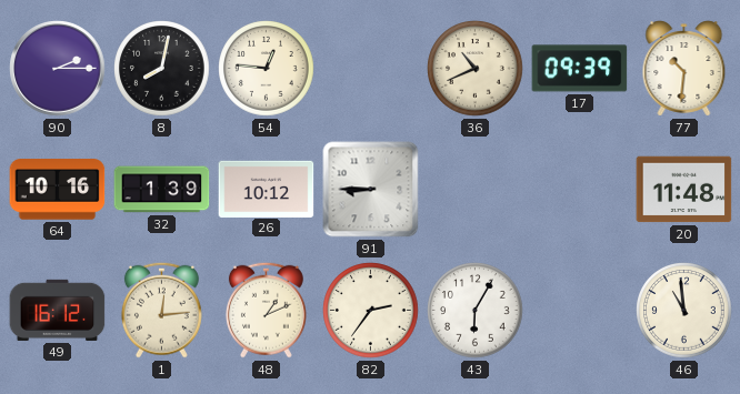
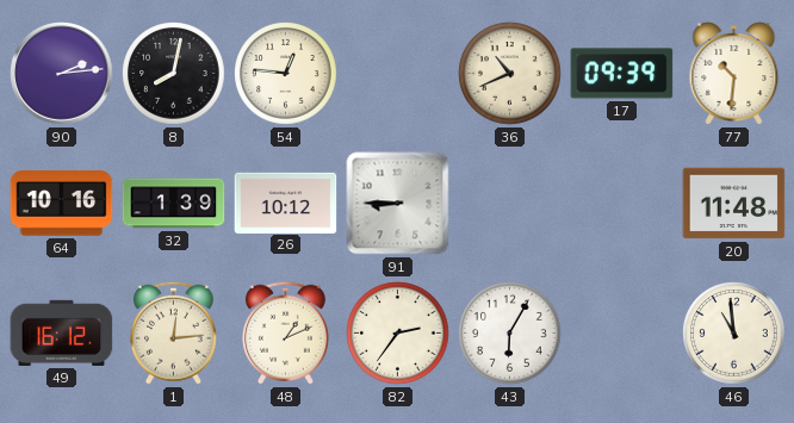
90: 2:15 -> 2:14 (62, 74)
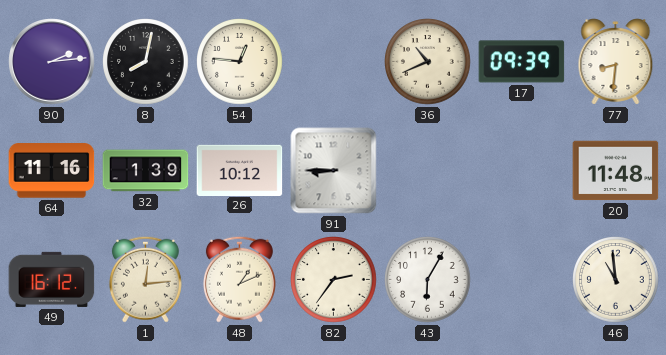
77: 10:31 -> 8:31 (616, 62)
64: 10:16 -> 11:16 (52, 171)
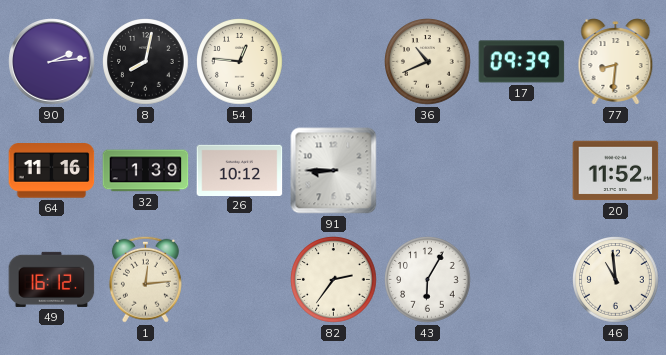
20: 11:48 -> 11:52 (616, 171)
48: 1:11 -> none (239, 279)
